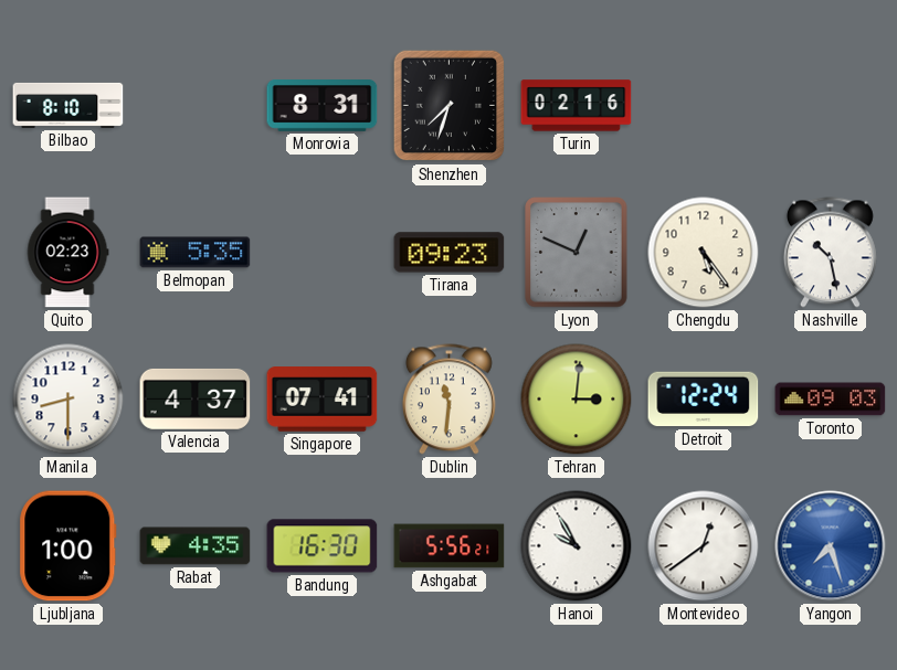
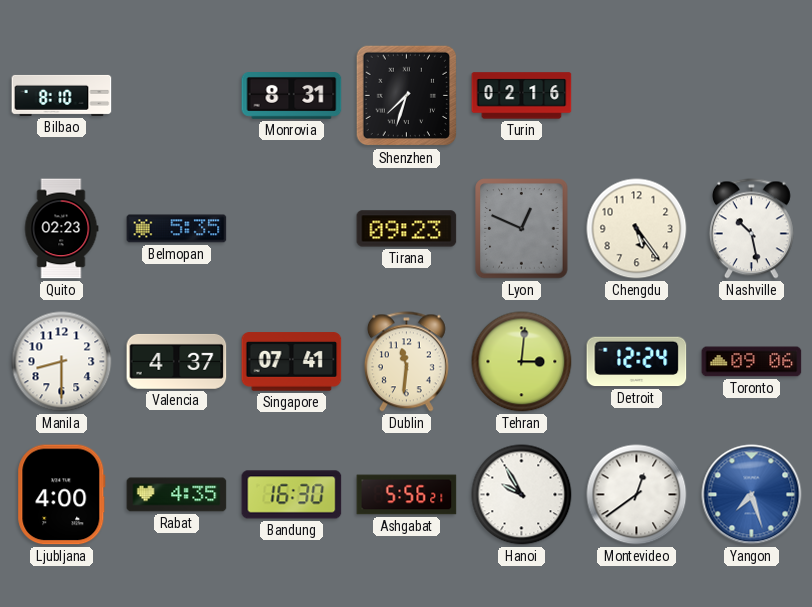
Toronto: 09:03 -> 09:06 (752, 362)
Ljubljana: 1:00 -> 4:00 (62, 495)
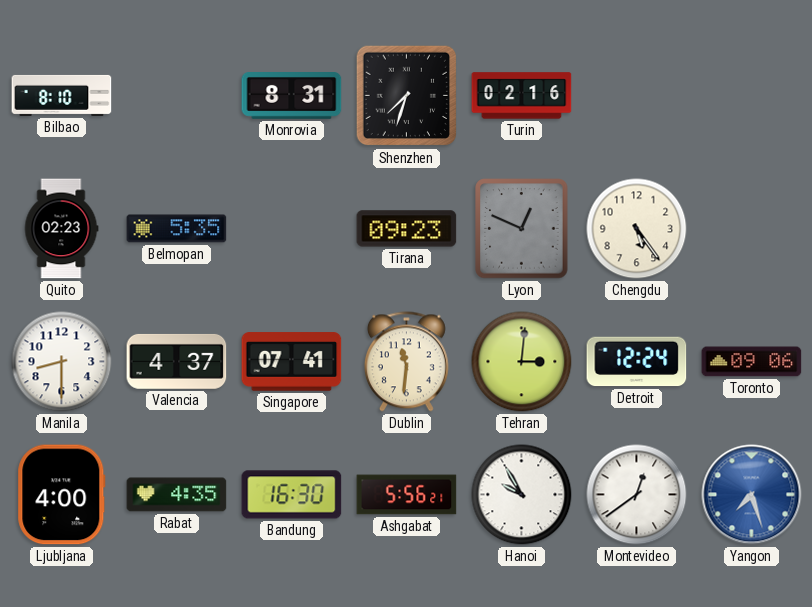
Nashville: 10:28 -> none (751, 229)
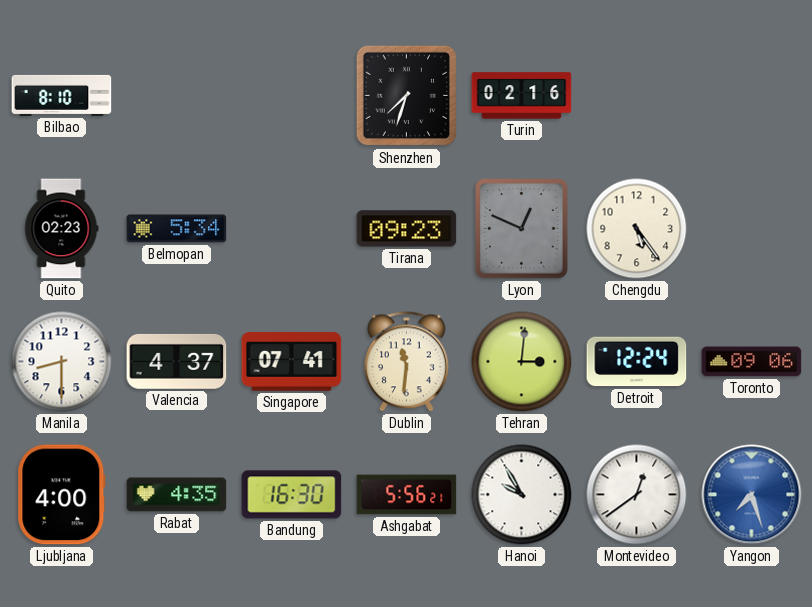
Monrovia: 8:31 -> none (292, 96)
Belmopan: 5:35 -> 5:34 (177, 229)
